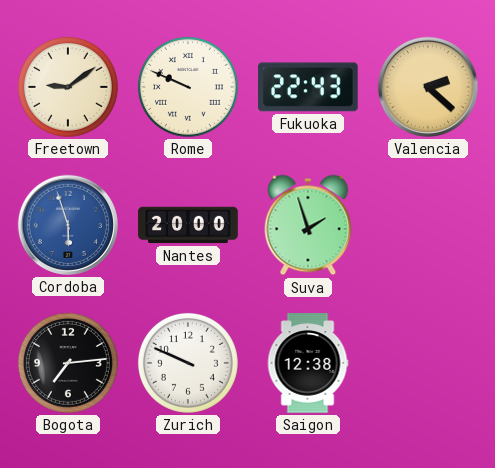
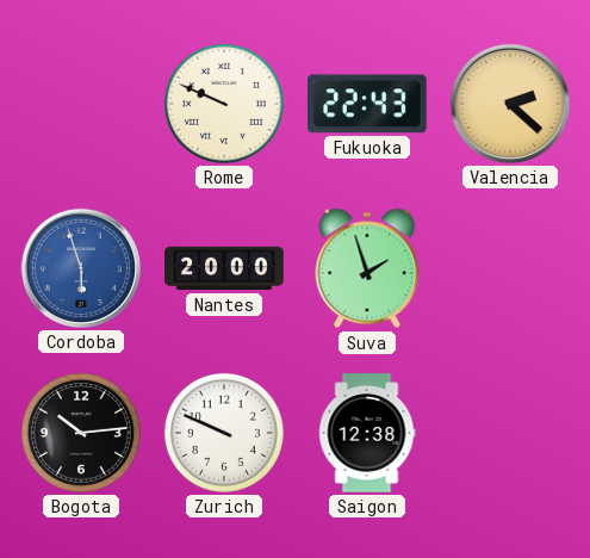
Freetown: 9:09 -> none (68, 87)
Bogota: 7:14 -> 10:14 (81, 433)
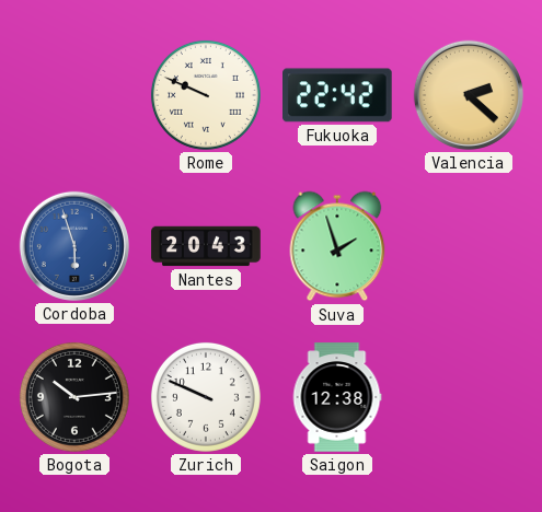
Fukuoka: 22:43 -> 22:42 (338, 95)
Nantes: 20:00 -> 20:43 (206, 246)
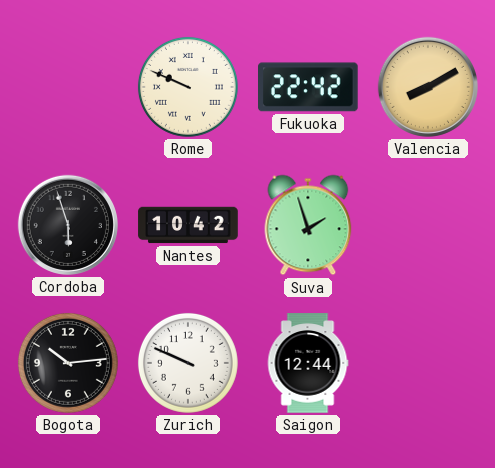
Valencia: 2:22 -> 8:10 (428, 87)
Cordoba dial: blue -> black (68, 225)
Nantes: 20:43 -> 10:42 (188, 225)
Saigon: 12:38 -> 12:44 (308, 363)
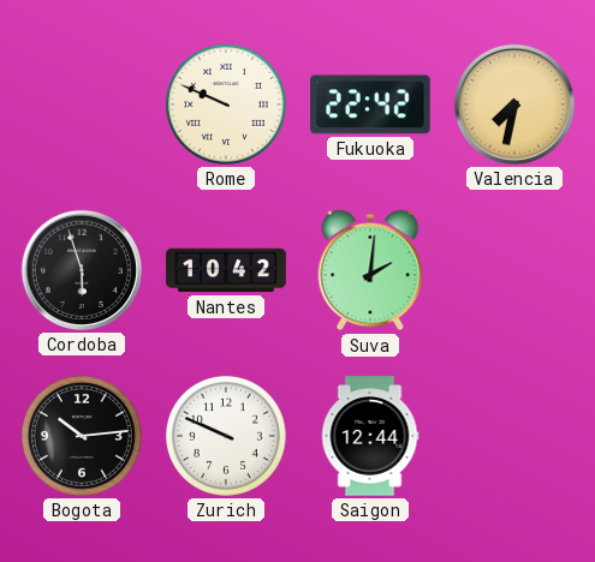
Valencia: 8:10 -> 7:32 (514, 104)
Suva: 1:57 -> 2:01 (370, 270)
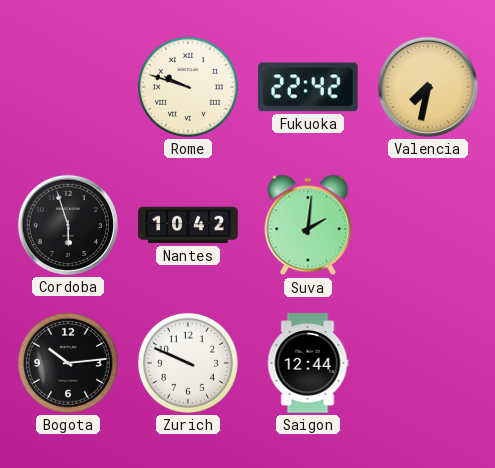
Rome: 9:49 -> 9:48 (188, 87)
